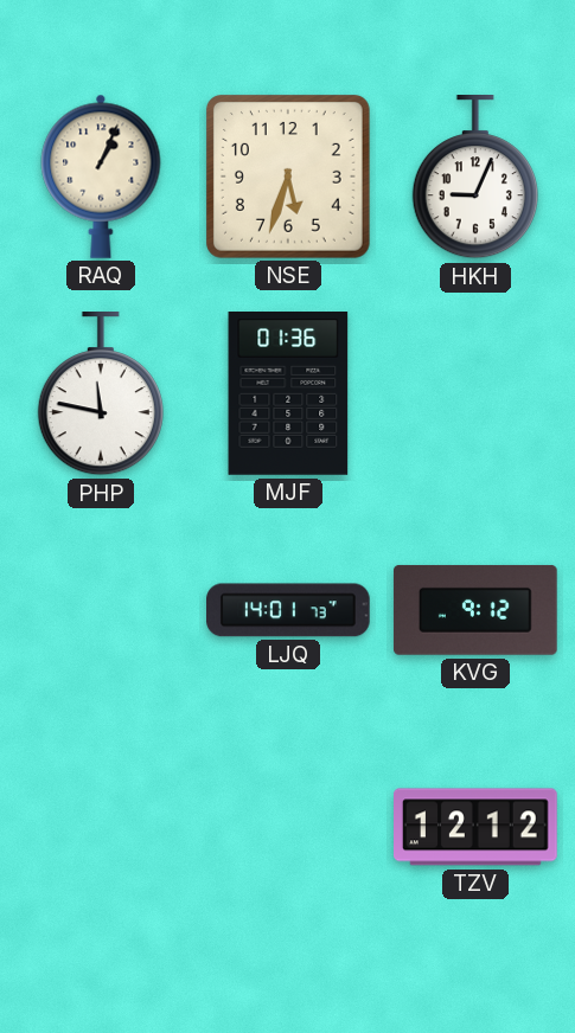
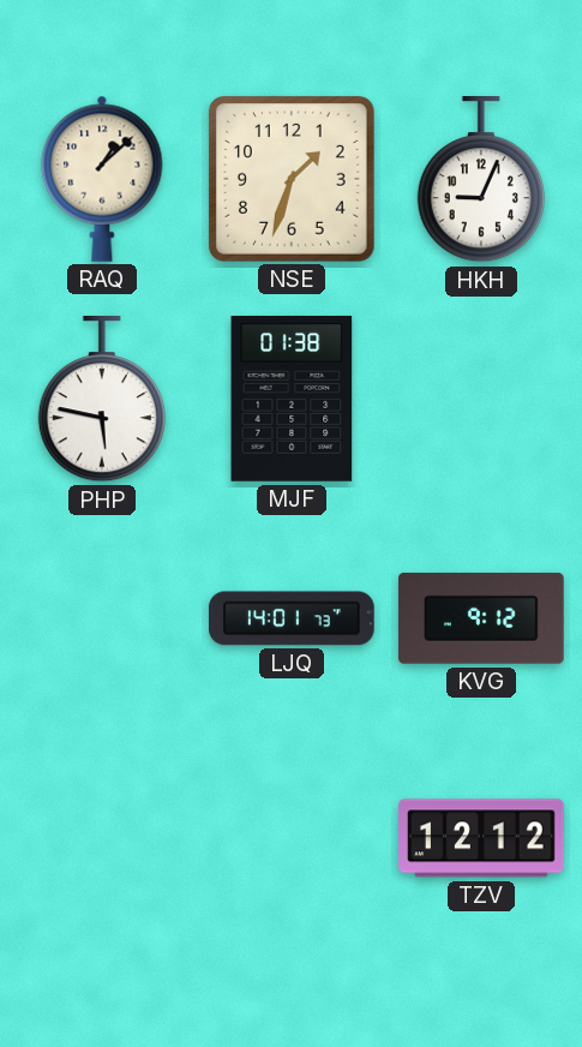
RAQ: 1:04 -> 1:08 (102, 179)
NSE: 5:33 -> 1:33 (292, 179)
PHP: 11:47 -> 5:47 (102, 400)
MJF: 01:36 -> 01:38 (292, 399)
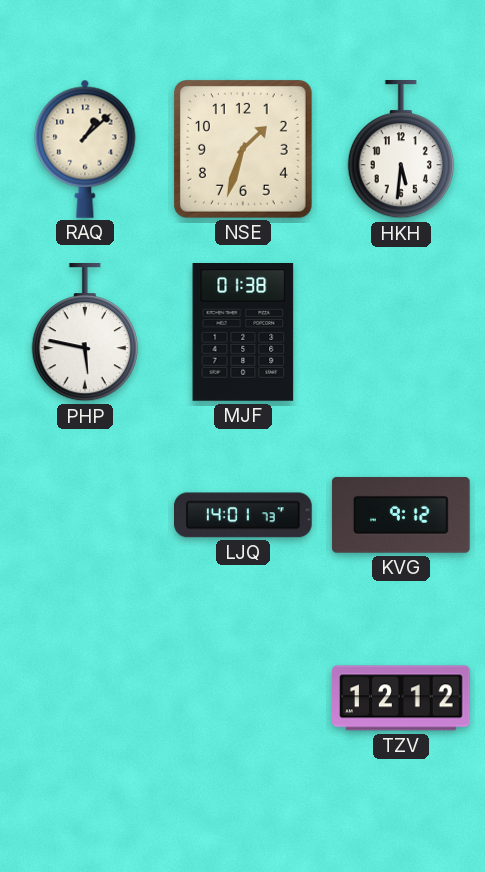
HKH: 9:04 -> 5:31 (401, 150)
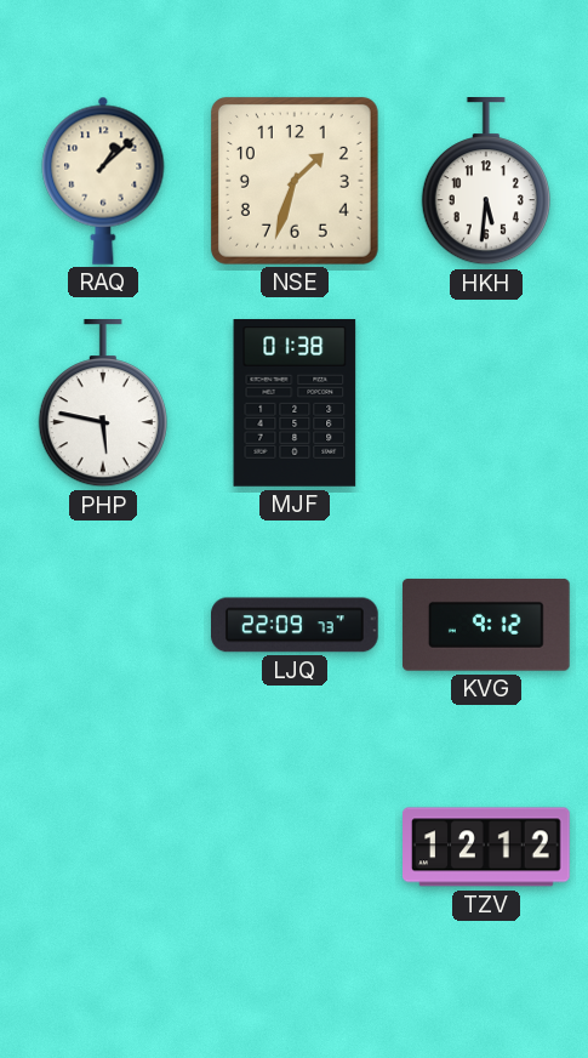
LJQ: 14:01 -> 22:09 (296, 625)
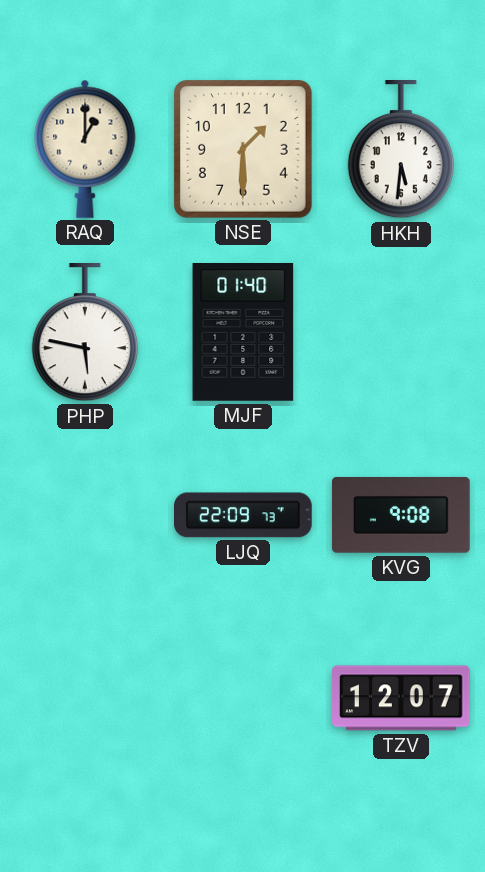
RAQ: 1:08 -> 1:00 (85, 149)
NSE: 1:33 -> 1:30 (243, 149)
MJF: 01:38 -> 01:40 (243, 332)
KVG: 9:12 -> 9:08 (401, 515)
TZV: 12:12 -> 12:07 (402, 698)
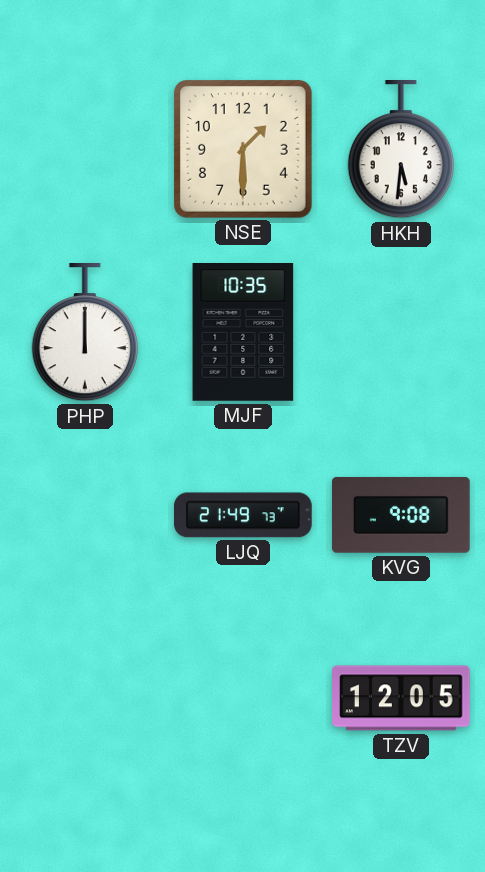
RAQ: 1:00 -> none (85, 149)
PHP: 5:47 -> 12:00 (85, 333)
MJF: 01:40 -> 10:35 (243, 332)
LJQ: 22:09 -> 21:49 (244, 515)
TZV: 12:07 -> 12:05 (402, 698)
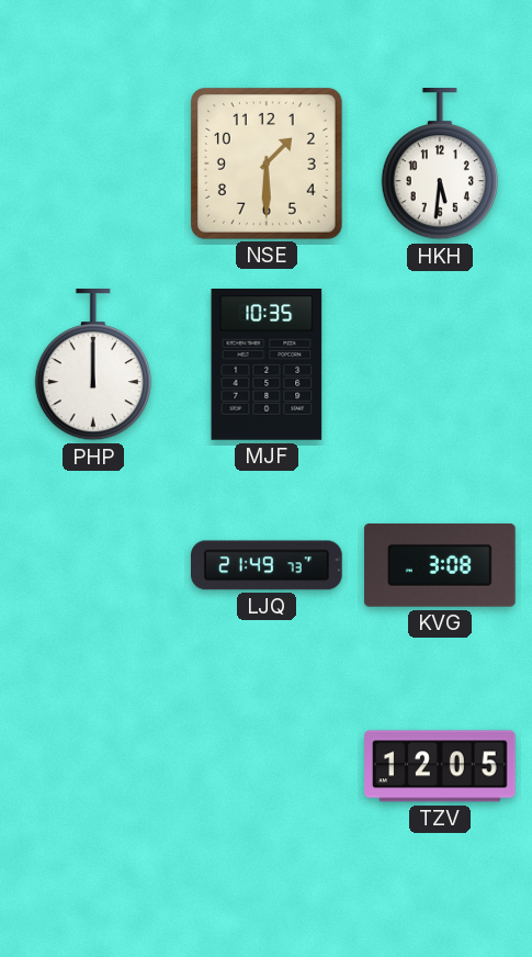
KVG: 9:08 -> 3:08 (440, 565)
